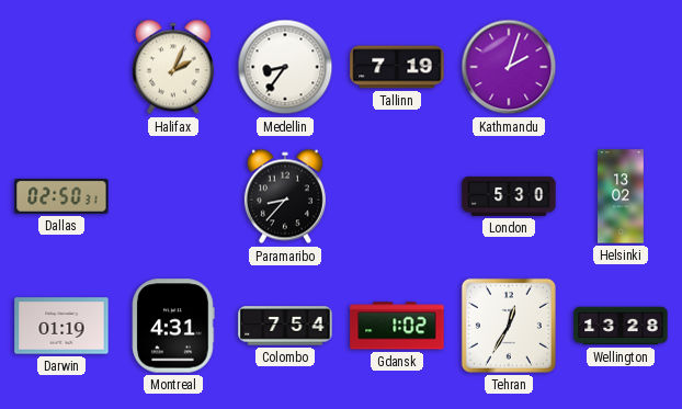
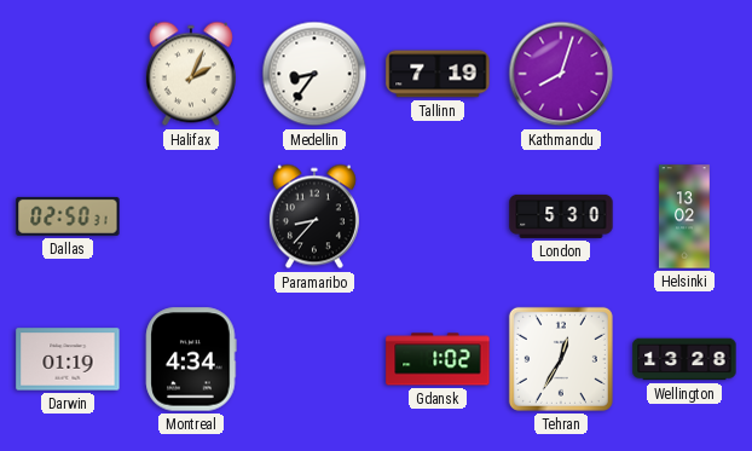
Kathmandu: 2:03 -> 8:03 (561, 74)
Montreal: 4:31 -> 4:34 (191, 359)
Colombo: 7:54 -> none (285, 326)
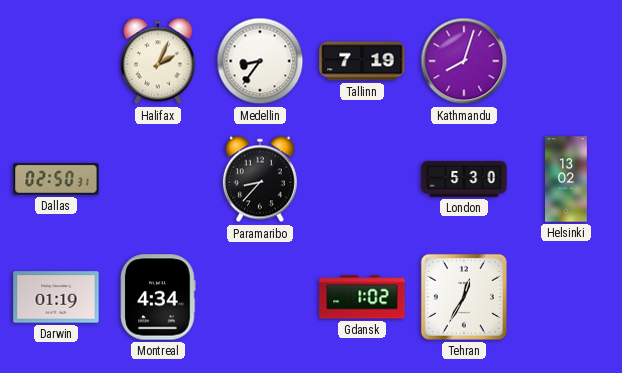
Wellington: 13:28 -> none (684, 359)
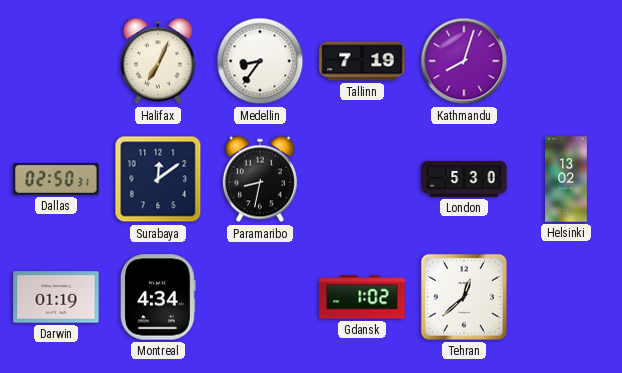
Halifax: 2:04 -> 7:04 (158, 61)
Surabaya: none -> 12:09 (158, 179)
Paramaribo: 8:37 -> 8:32 (260, 179)
Tehran: 12:35 -> 12:38 (464, 297)
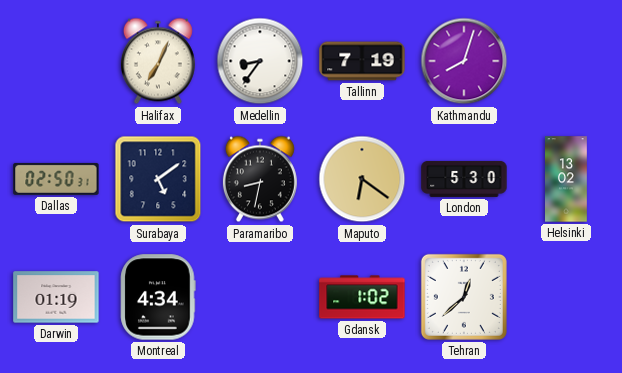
Surabaya: 12:09 -> 5:09 (158, 179)
Maputo: none -> 6:21 (362, 179)
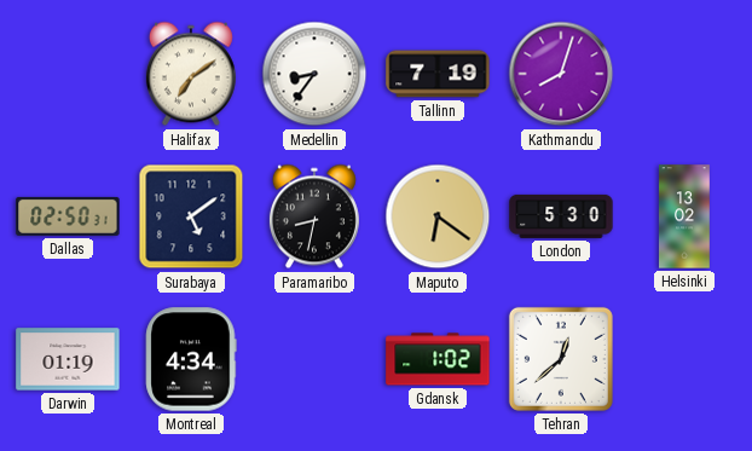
Halifax: 7:04 -> 7:09 (191, 74)
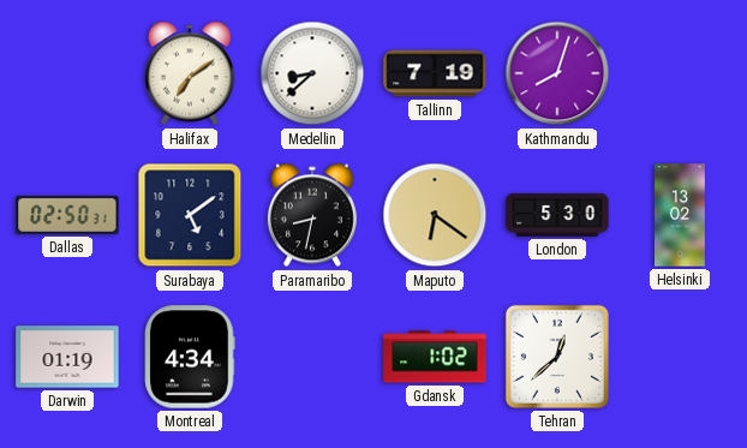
Medellin: 8:36 -> 8:38 (312, 73)
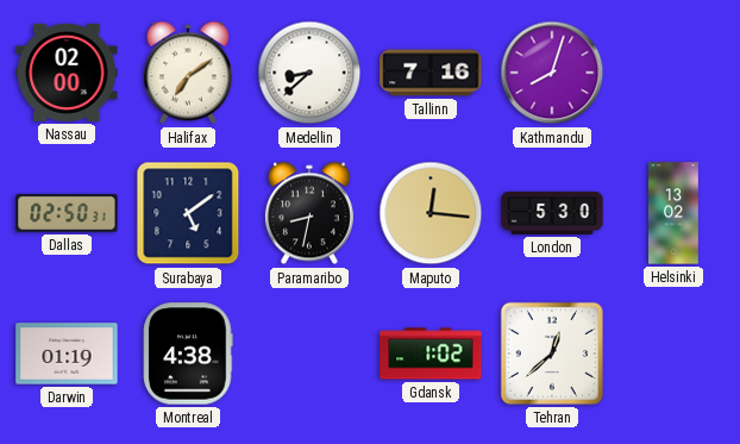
Nassau: none -> 02:00 (67, 73)
Tallinn: 7:19 -> 7:16 (431, 73)
Maputo: 6:21 -> 12:16 (431, 213)
Montreal: 4:34 -> 4:38 (188, 354)
